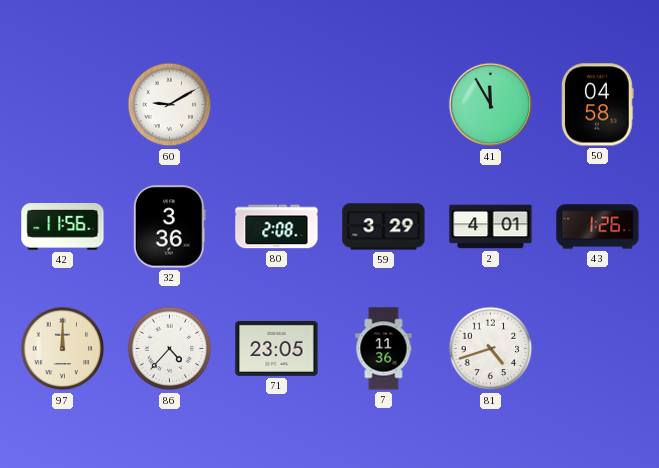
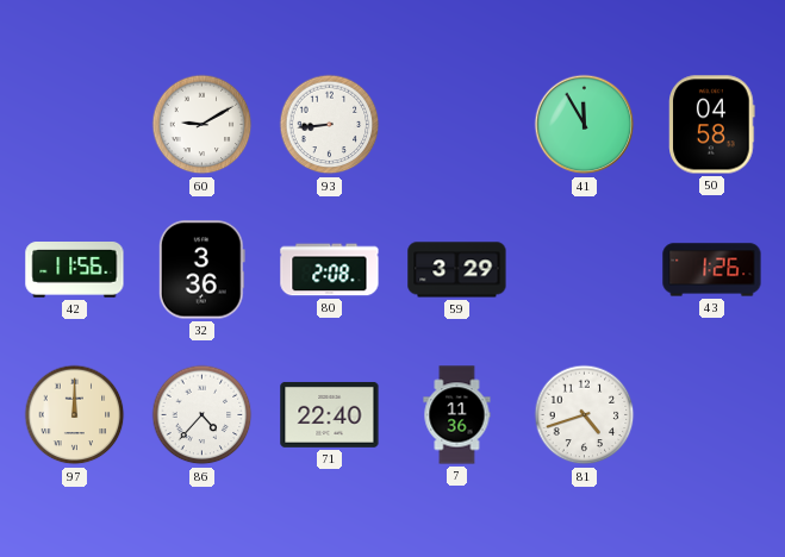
93: none -> 8:44 (330, 125)
2: 4:01 -> none (491, 227)
71: 23:05 -> 22:40 (330, 414)
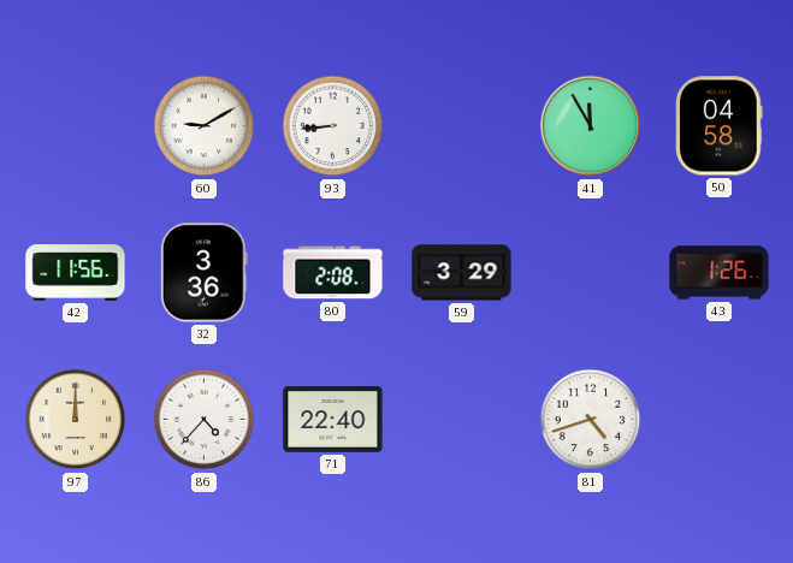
7: 11:36 -> none (457, 415)
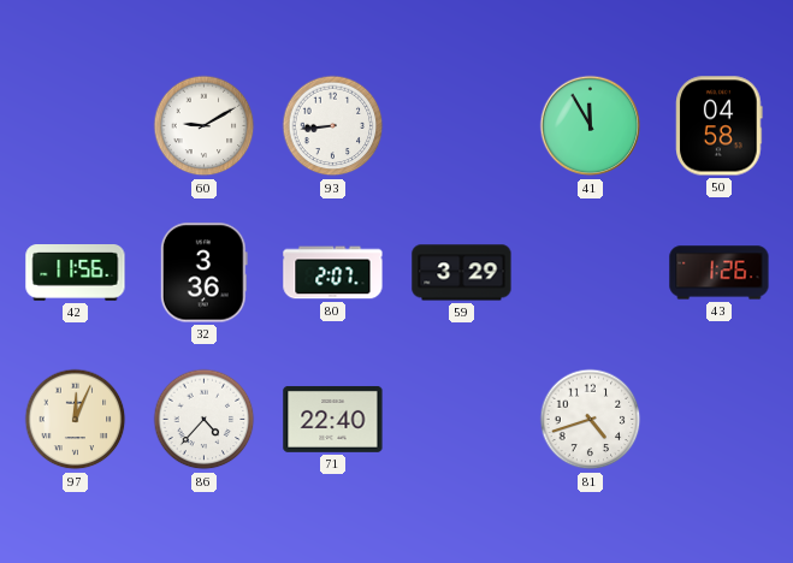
80: 2:08 -> 2:07 (333, 273)
97: 12:00 -> 12:04 (76, 420)
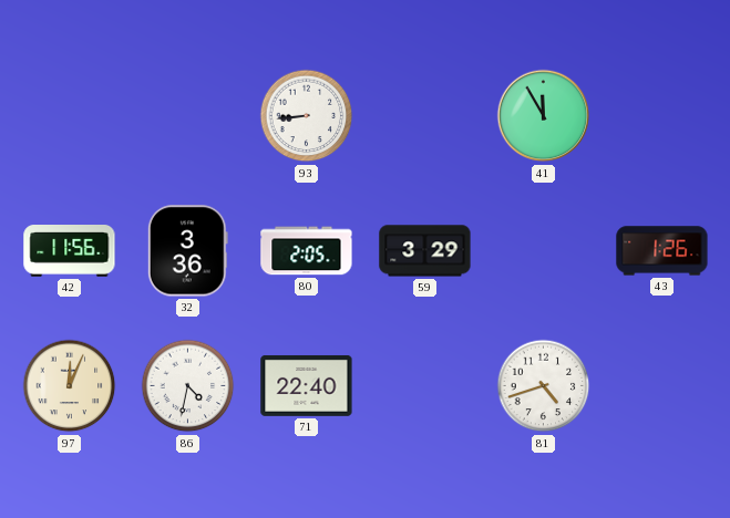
60: 9:10 -> none (205, 126)
50: 04:58 -> none (720, 126)
80: 2:07 -> 2:05 (307, 251)
86: 4:37 -> 4:32 (188, 386)
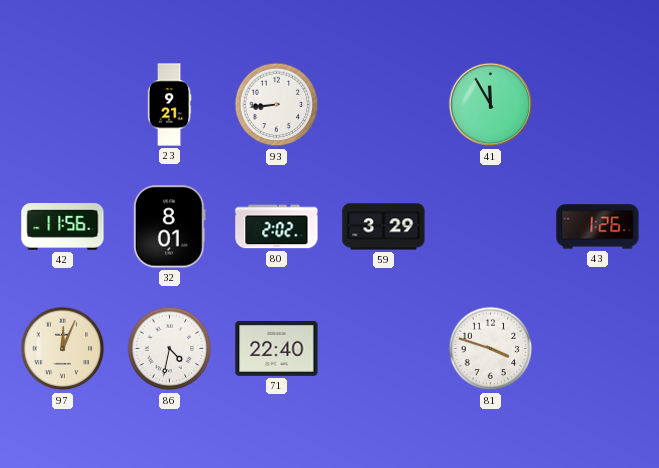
23: none -> 9:21 (169, 105)
32: 3:36 -> 8:01 (169, 227)
80: 2:05 -> 2:02 (277, 227)
81: 4:42 -> 3:48 (491, 349)
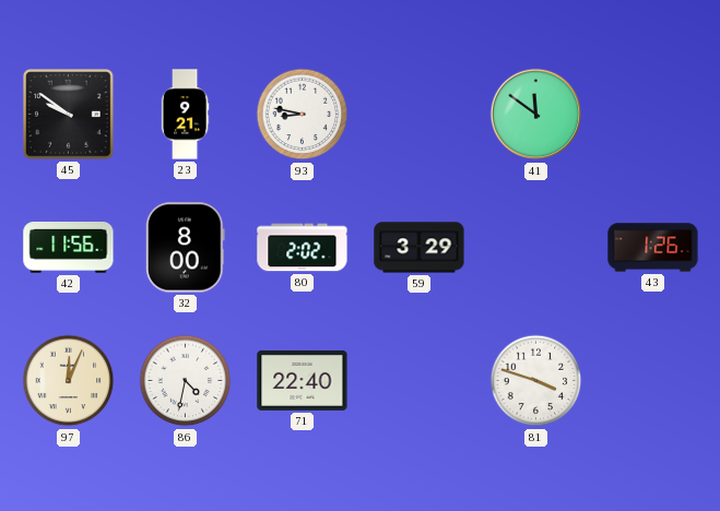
45: none -> 9:51 (69, 115)
93: 8:44 -> 8:47 (303, 115)
41: 11:55 -> 11:51 (536, 115)
32: 8:01 -> 8:00 (185, 248)
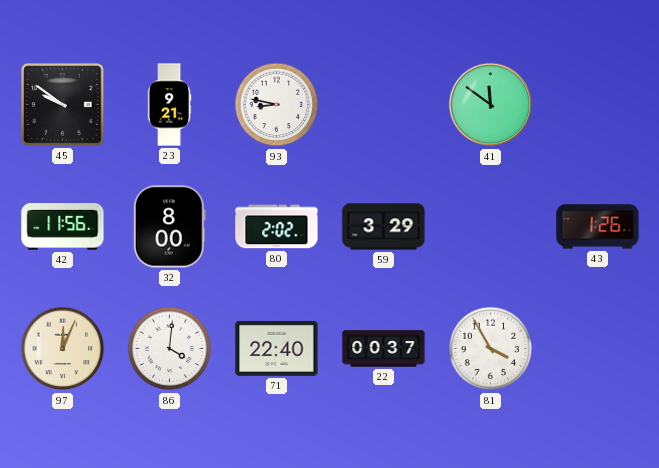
86: 4:32 -> 4:01 (170, 349)
22: none -> 00:37 (384, 349)
81: 3:48 -> 3:55 (491, 349)
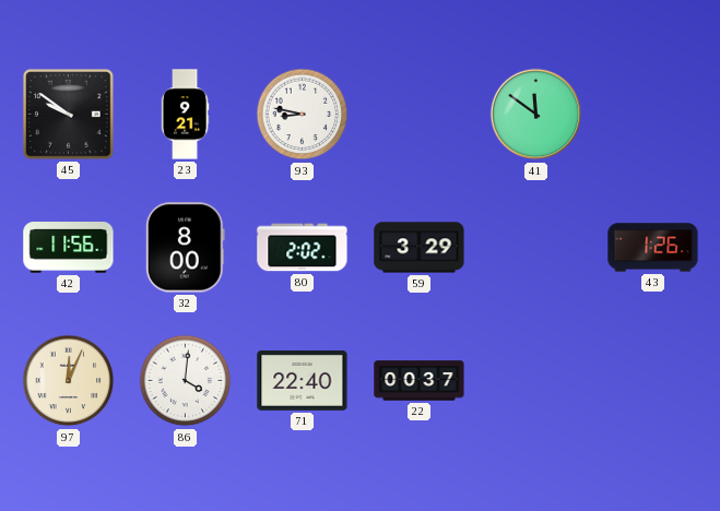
81: 3:55 -> none (491, 349)
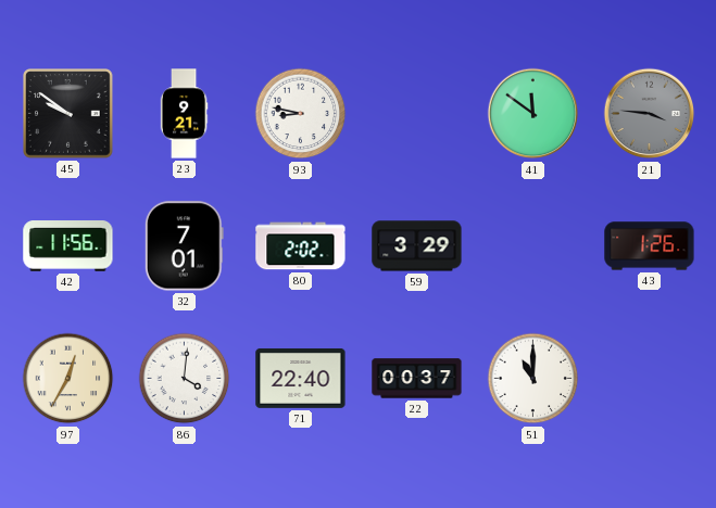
21: none -> 3:46 (650, 114)
32: 8:00 -> 7:01 (184, 246)
97: 12:04 -> 12:35 (68, 379)
51: none -> 11:00 (533, 379)
